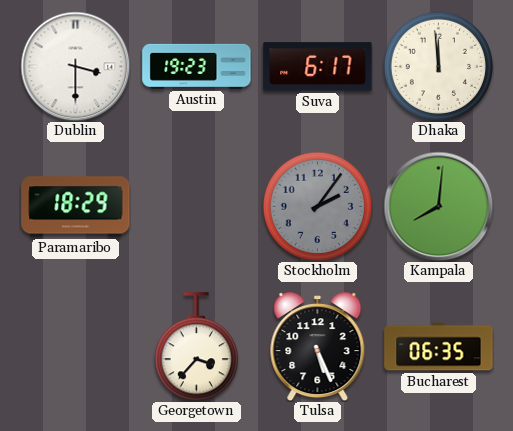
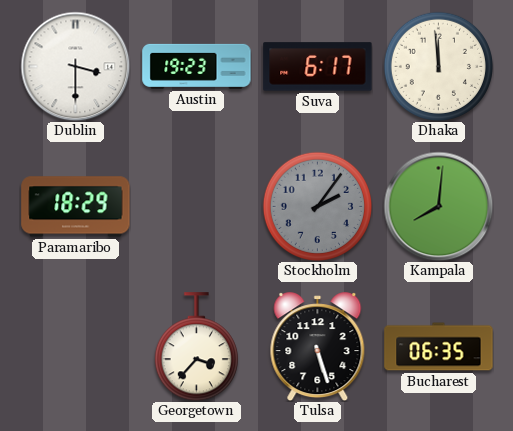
Tulsa: 5:26 -> 5:27 (318, 347)
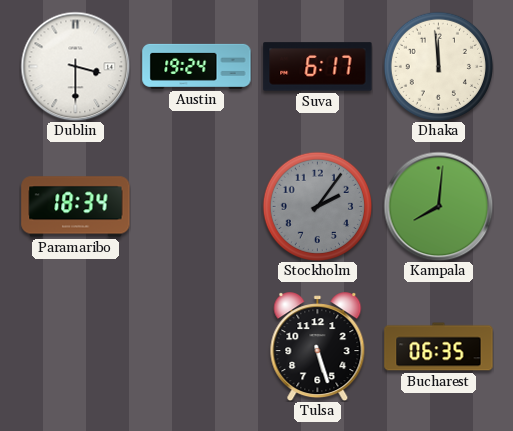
Austin: 19:23 -> 19:24 (197, 66)
Paramaribo: 18:29 -> 18:34 (76, 207)
Georgetown: 3:37 -> none (196, 347)
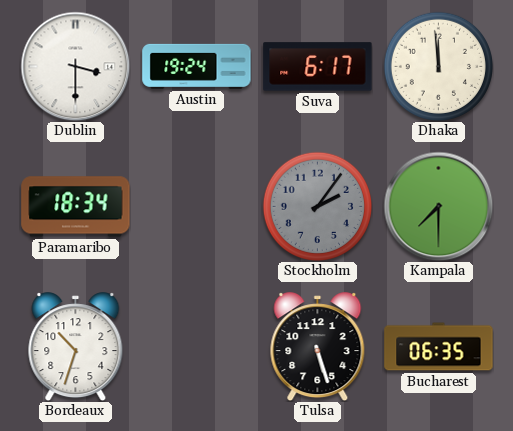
Kampala: 8:01 -> 7:30 (438, 206)
Bordeaux: none -> 10:33 (76, 347)
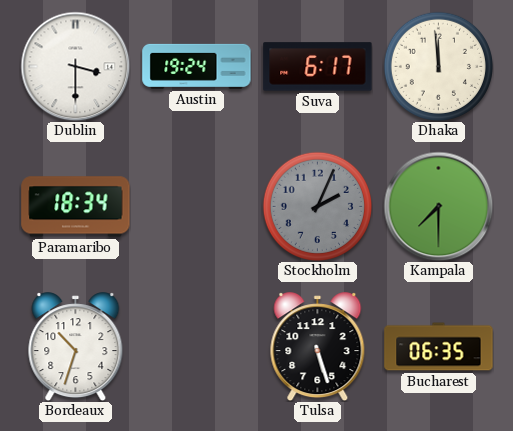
Stockholm: 2:06 -> 2:04 (317, 206)
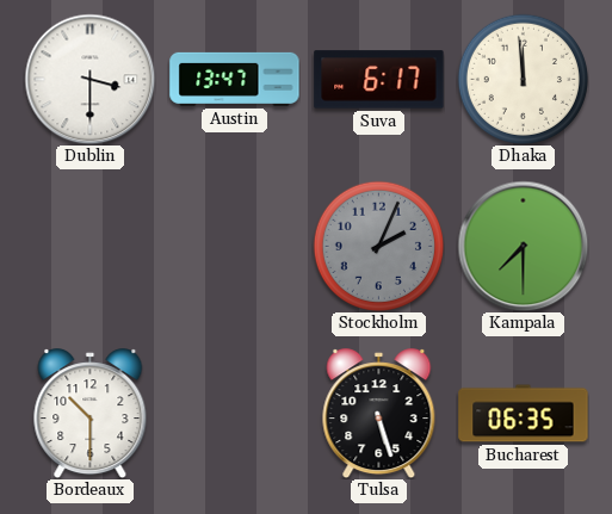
Austin: 19:24 -> 13:47 (235, 79)
Paramaribo: 18:34 -> none (76, 207)
Bordeaux: 10:33 -> 10:30 (91, 414)
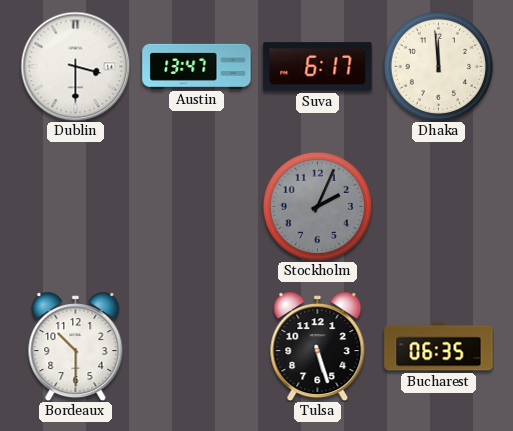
Kampala: 7:30 -> none (523, 246)
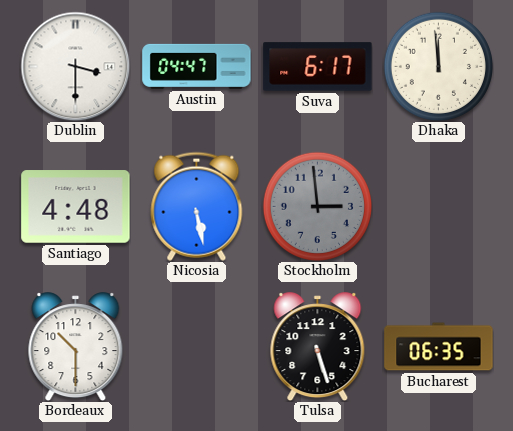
Austin: 13:47 -> 04:47 (197, 66)
Santiago: none -> 4:48 (76, 207)
Nicosia: none -> 5:28 (197, 206)
Stockholm: 2:04 -> 2:59 (317, 206)
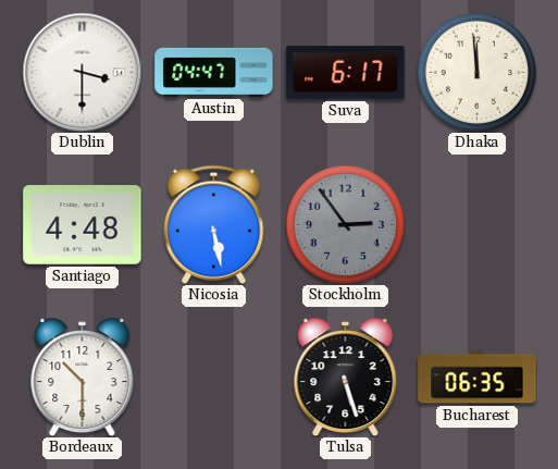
Stockholm: 2:59 -> 2:54 (345, 224)
